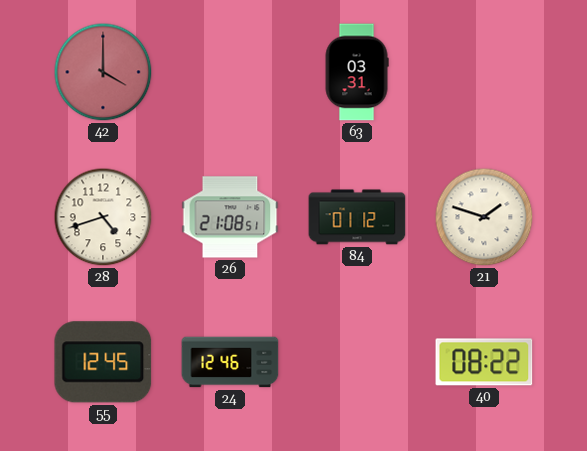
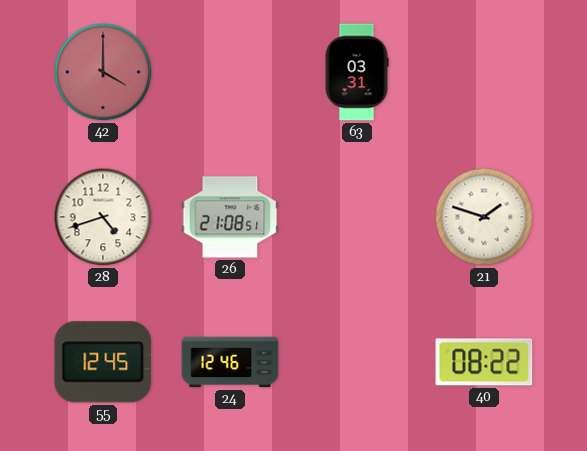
84: 01:12 -> none (357, 217)
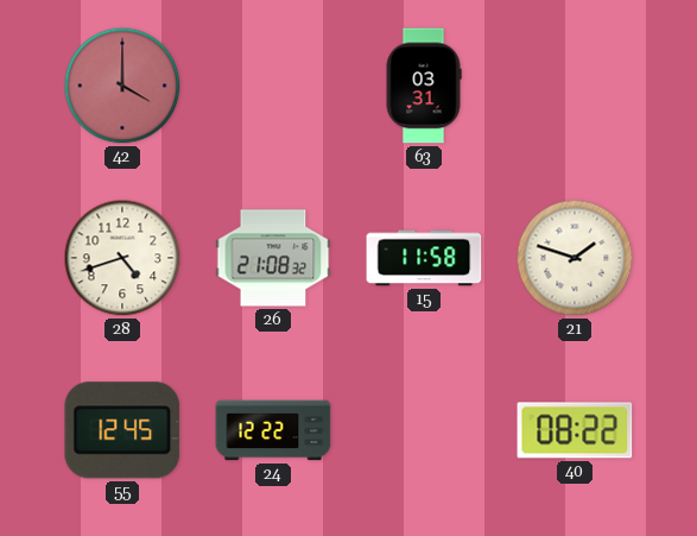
26: 21:08:51 -> 21:08:32 (273, 258)
15: none -> 11:58 (424, 258)
24: 12:46 -> 12:22 (273, 430)
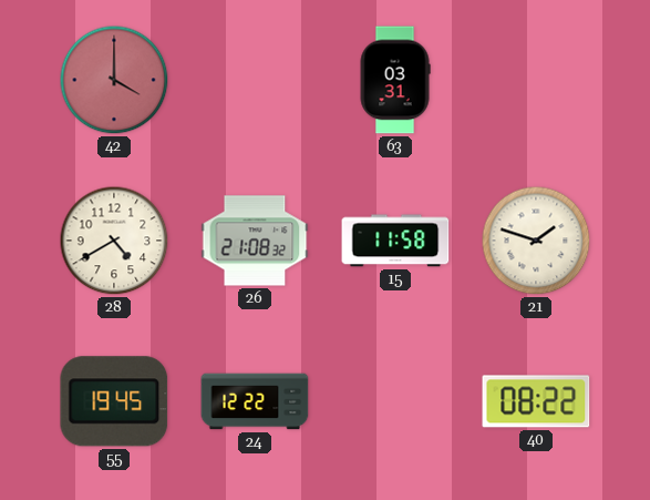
28: 4:42 -> 4:40 (114, 241)
55: 12:45 -> 19:45 (114, 401)
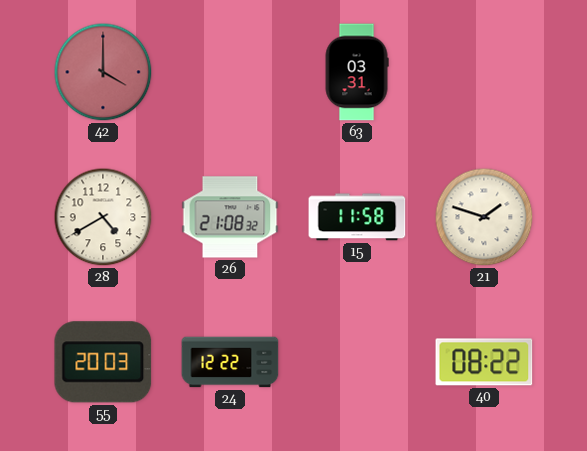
55: 19:45 -> 20:03 (103, 362)
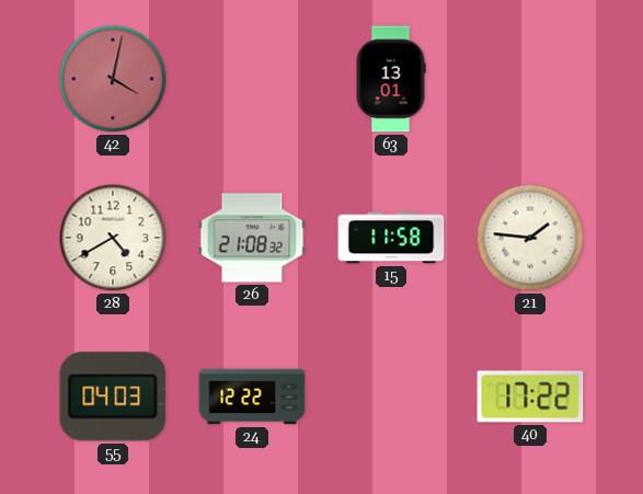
42: 4:00 -> 4:02 (113, 79)
63: 03:31 -> 13:01 (391, 79)
21: 1:48 -> 1:46 (530, 238)
55: 20:03 -> 04:03 (113, 397)
40: 08:22 -> 17:22 (530, 397)
